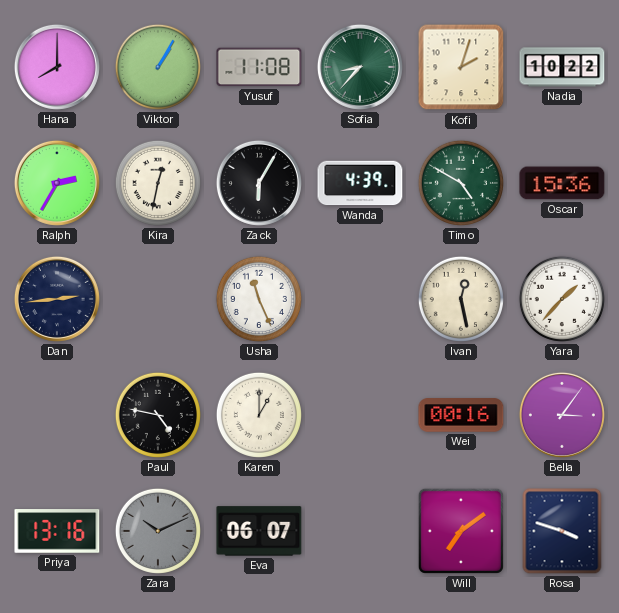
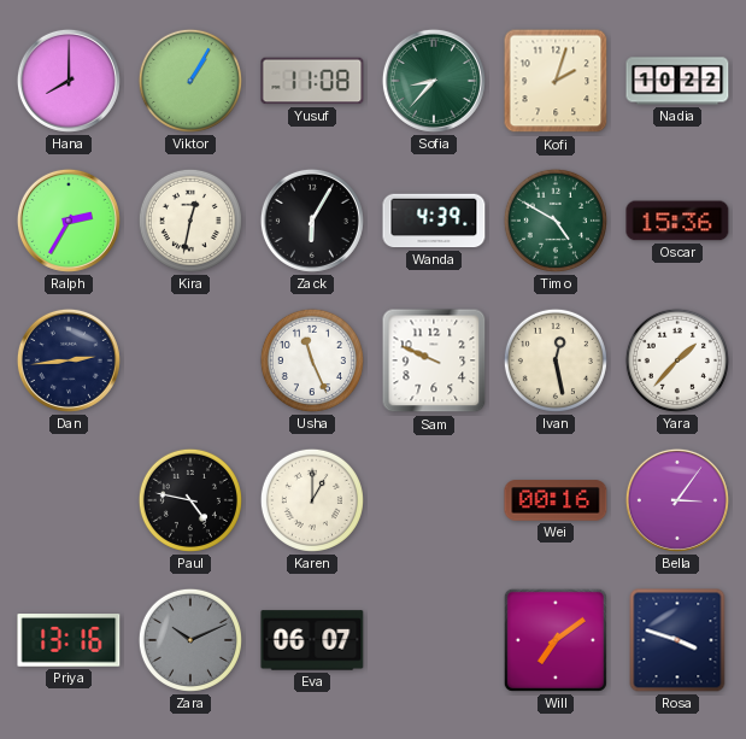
Sam: none -> 9:49 (434, 360)
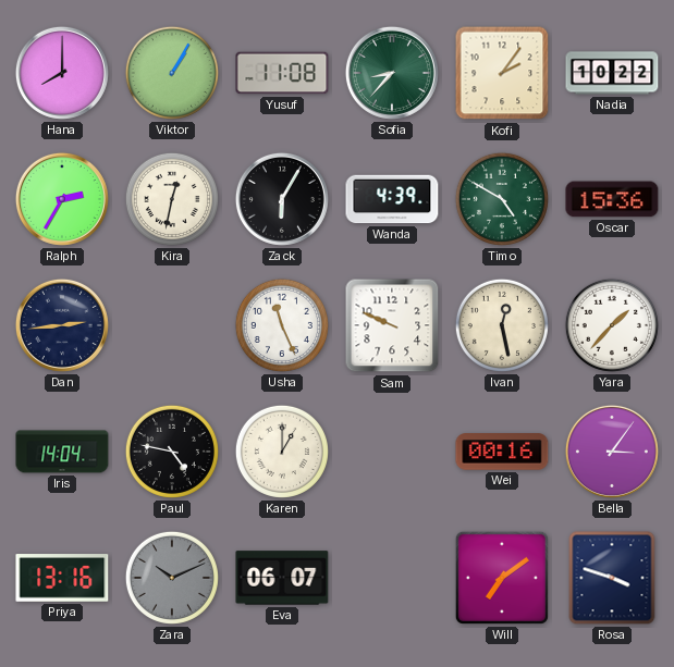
Kofi: 2:03 -> 2:06 (502, 73)
Iris: none -> 14:04 (62, 452)
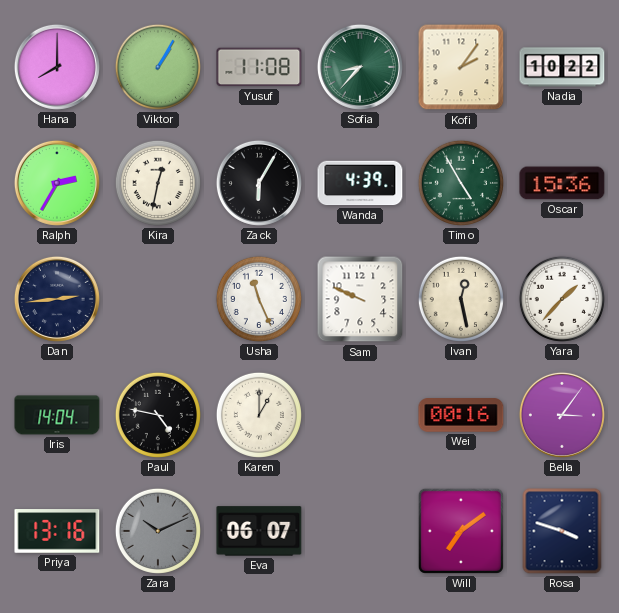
Timo: 4:50 -> 4:55 (461, 183)
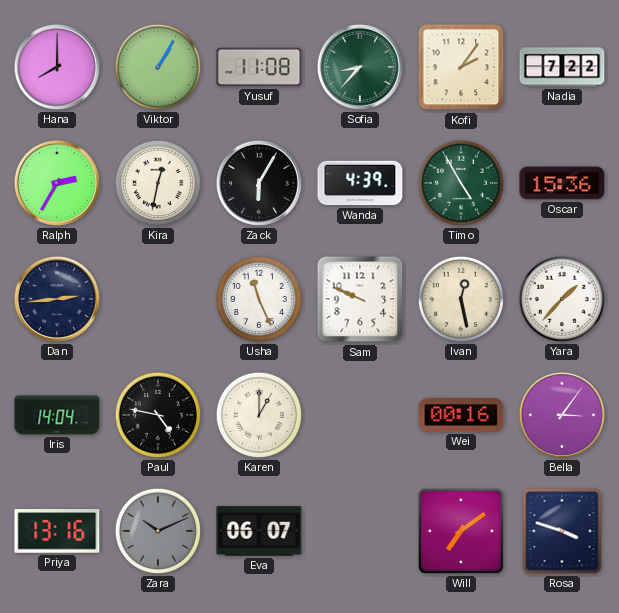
Nadia: 10:22 -> 7:22 (562, 67)
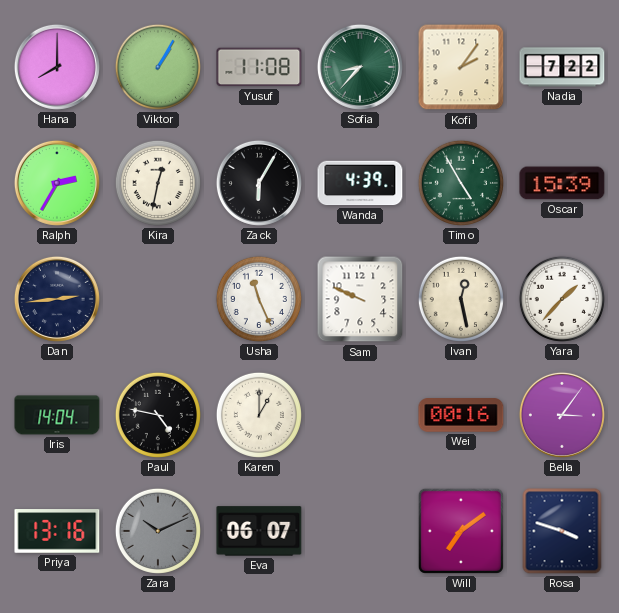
Oscar: 15:36 -> 15:39 (562, 183)
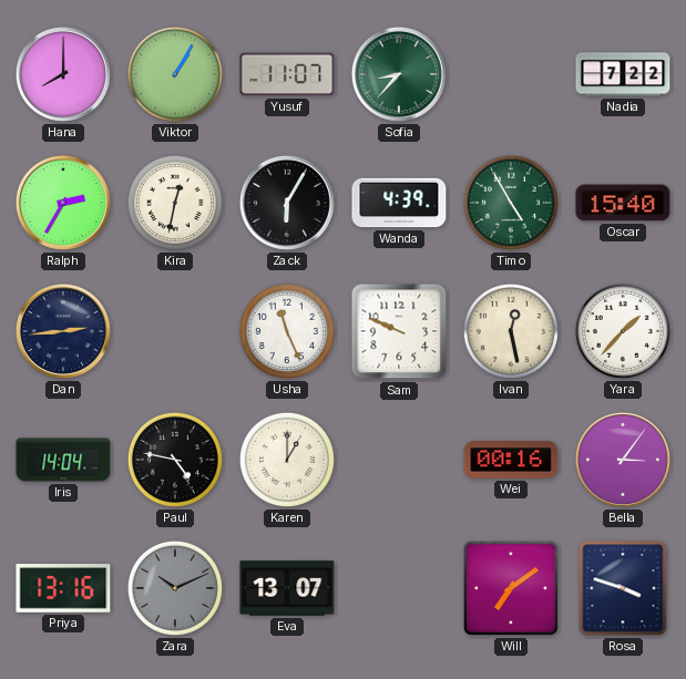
Yusuf: 11:08 -> 11:07 (287, 74)
Kofi: 2:06 -> none (461, 67)
Oscar: 15:39 -> 15:40 (623, 203)
Eva: 06:07 -> 13:07 (287, 588)
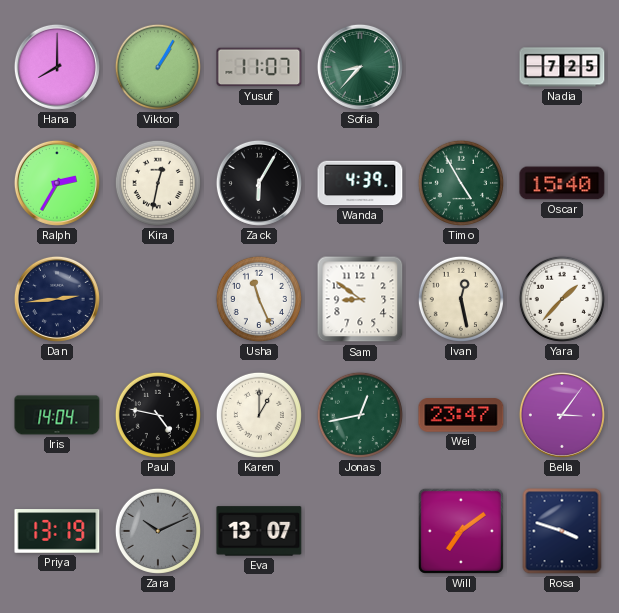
Nadia: 7:22 -> 7:25 (562, 67)
Sam: 9:49 -> 8:51 (360, 299)
Jonas: none -> 12:43 (360, 415)
Wei: 00:16 -> 23:47 (461, 415)
Priya: 13:16 -> 13:19 (57, 531)
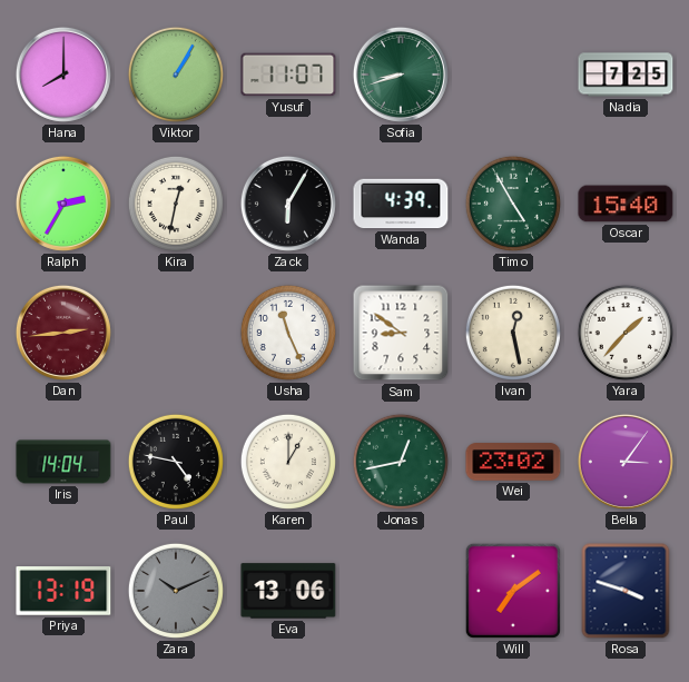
Sofia: 8:37 -> 8:42 (401, 75)
Dan dial: navy -> burgundy (63, 333)
Wei: 23:47 -> 23:02 (513, 462)
Eva: 13:07 -> 13:06 (288, 591)
